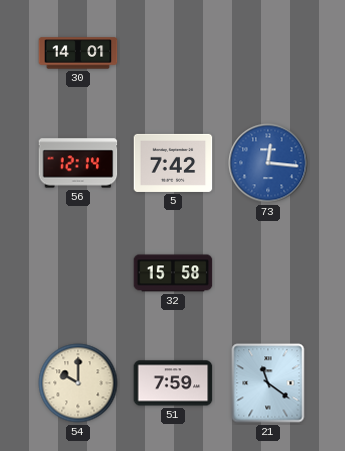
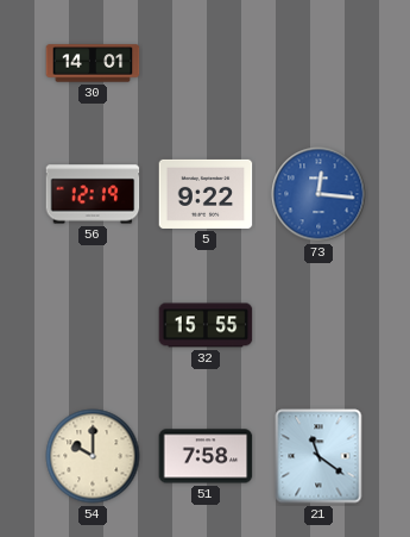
56: 12:14 -> 12:19 (93, 194)
5: 7:42 -> 9:22 (206, 194)
32: 15:58 -> 15:55 (206, 325)
51: 7:59 -> 7:58 (206, 456)
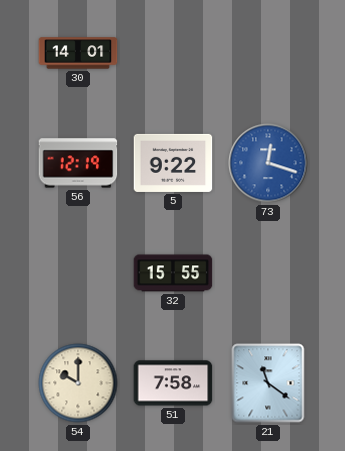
73: 12:16 -> 12:18 (268, 163)
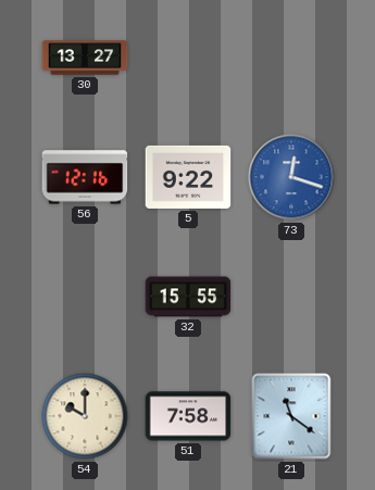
30: 14:01 -> 13:27 (85, 58)
56: 12:19 -> 12:16 (85, 177)
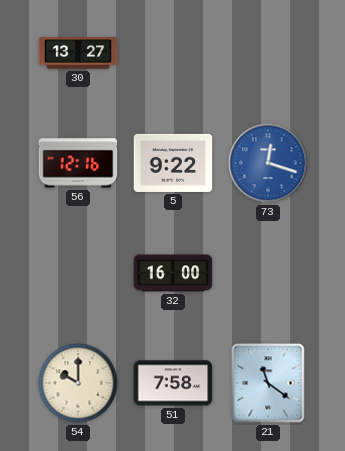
32: 15:55 -> 16:00 (173, 273)
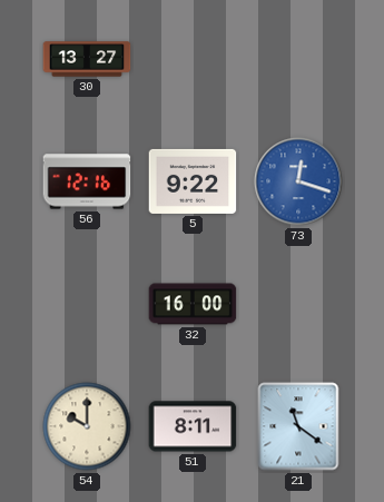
51: 7:58 -> 8:11 (193, 426)
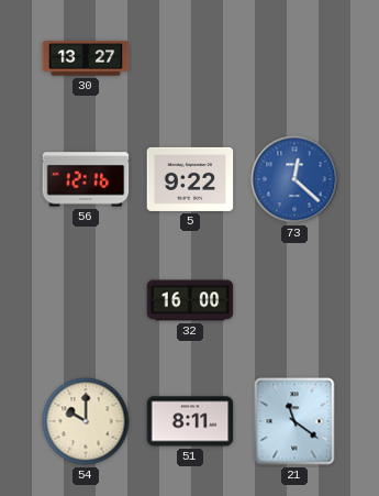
73: 12:18 -> 12:22 (294, 179)
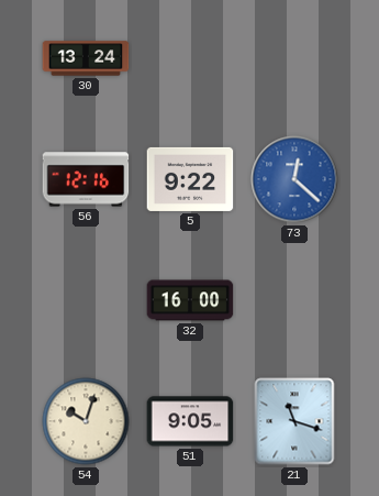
30: 13:27 -> 13:24 (86, 58)
54: 10:00 -> 10:03 (86, 421)
51: 8:11 -> 9:05 (190, 421)
21: 11:21 -> 11:18 (294, 421)
